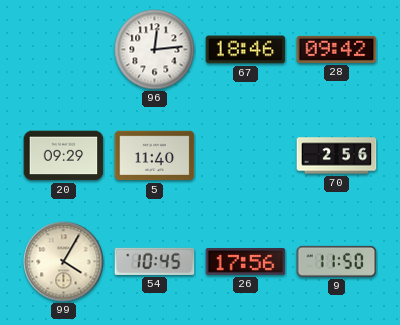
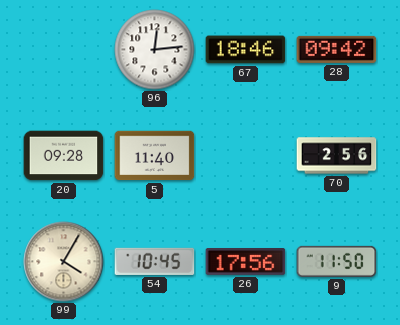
20: 09:29 -> 09:28 (64, 156)
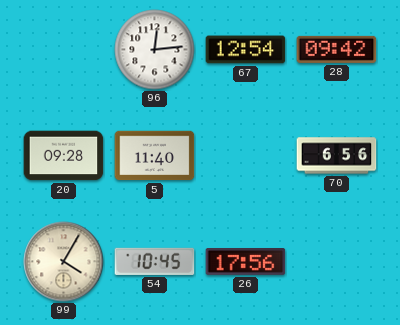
67: 18:46 -> 12:54 (246, 50)
70: 2:56 -> 6:56 (337, 156)
9: 11:50 -> none (337, 261)
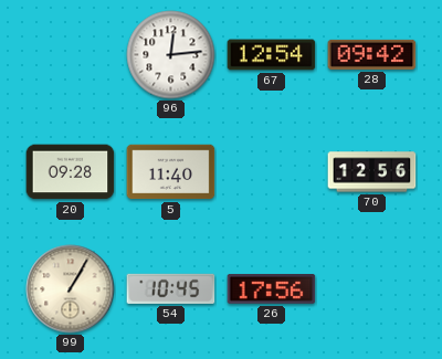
70: 6:56 -> 12:56 (372, 172)
99: 4:05 -> 1:05 (71, 289)
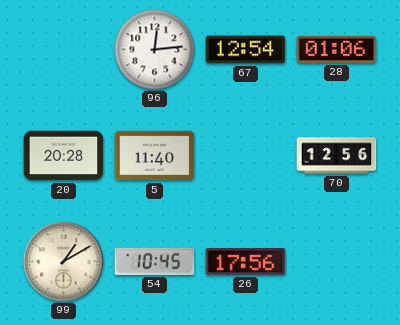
28: 09:42 -> 01:06 (337, 49)
20: 09:28 -> 20:28 (64, 156)
99: 1:05 -> 1:10 (64, 262)
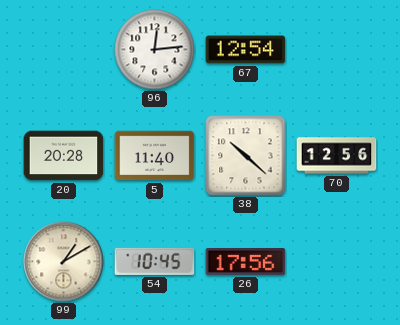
28: 01:06 -> none (337, 49)
38: none -> 10:22 (246, 156)
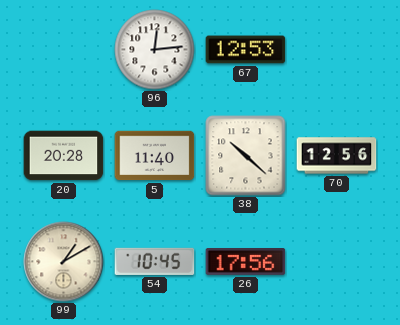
67: 12:54 -> 12:53 (246, 50)
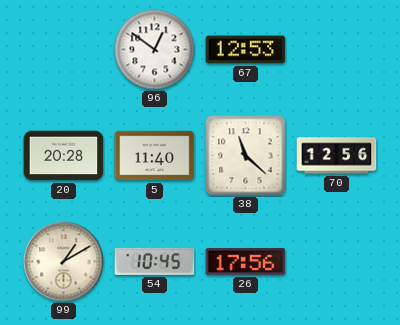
96: 12:14 -> 12:51 (155, 50)
38: 10:22 -> 11:22 (246, 156)
